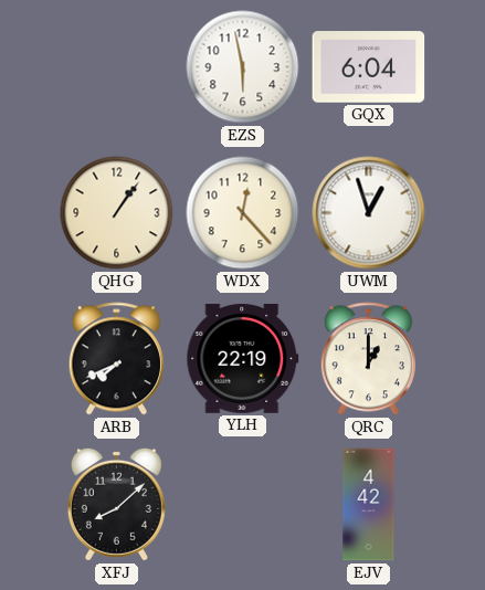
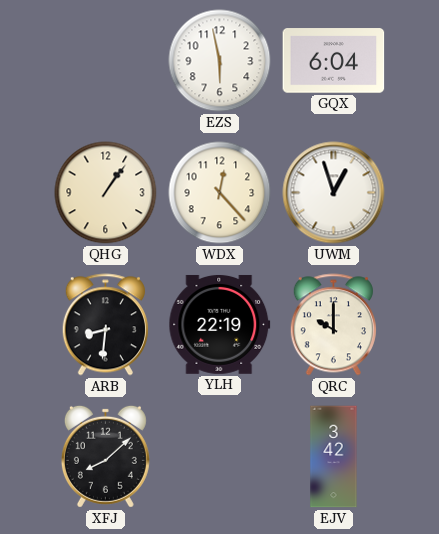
ARB: 7:41 -> 8:31 (105, 325)
QRC: 1:00 -> 10:00 (333, 325)
EJV: 4:42 -> 3:42 (334, 457)
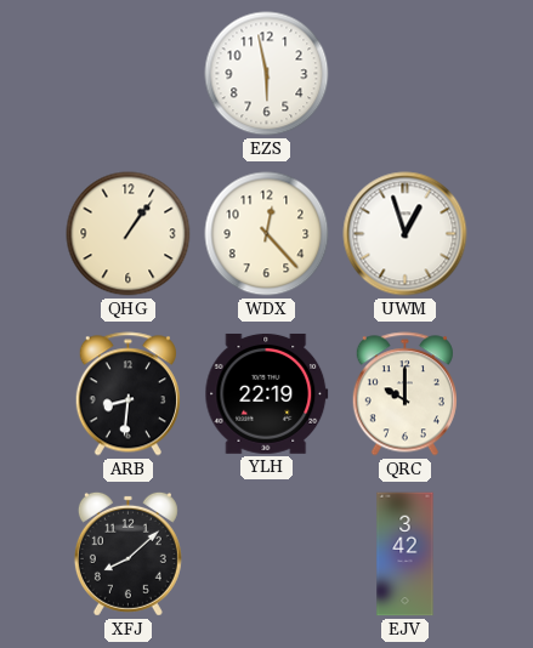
GQX: 6:04 -> none (334, 61)
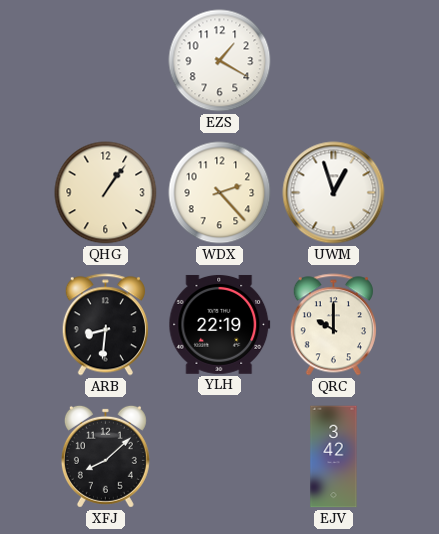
EZS: 5:58 -> 1:20 (220, 61)
WDX: 12:23 -> 2:23 (220, 193)
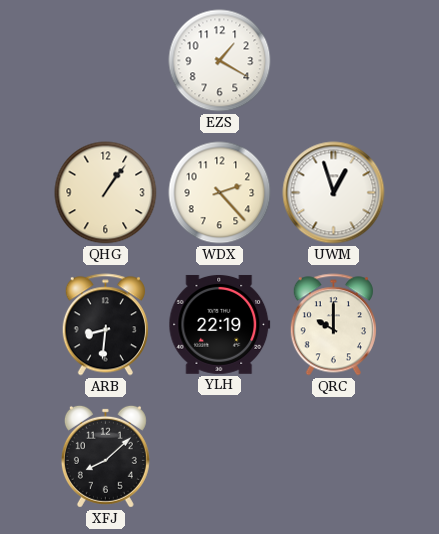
EJV: 3:42 -> none (334, 457)
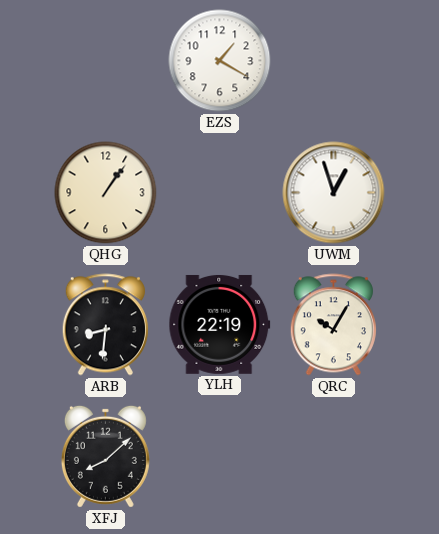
WDX: 2:23 -> none (220, 193)
QRC: 10:00 -> 10:05 (333, 325)
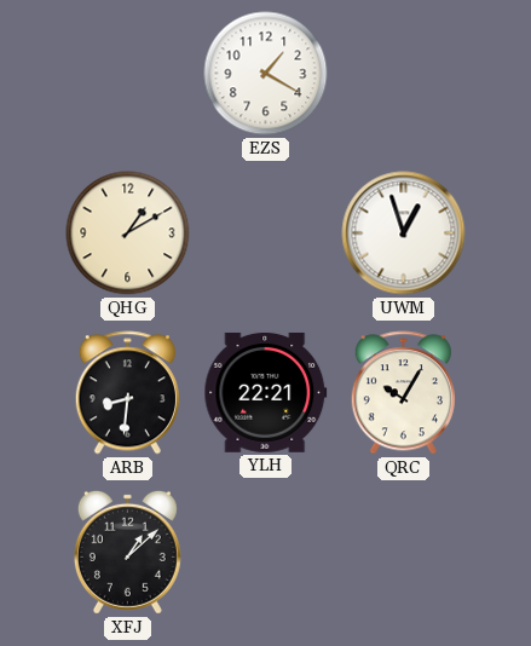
QHG: 1:06 -> 1:10 (128, 233)
YLH: 22:19 -> 22:21 (266, 392)
XFJ: 8:08 -> 1:08 (127, 552)
